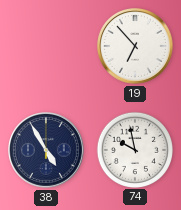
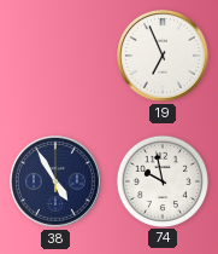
19: 6:53 -> 6:56 (164, 57)
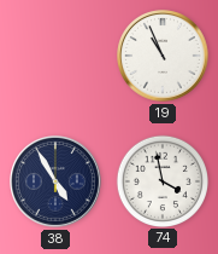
19: 6:56 -> 10:56 (164, 57)
74: 9:58 -> 3:58 (161, 180)
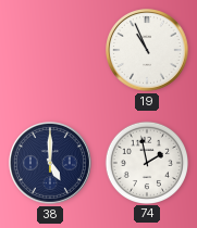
38: 4:55 -> 5:00 (51, 164)
74: 3:58 -> 1:58 (146, 162)
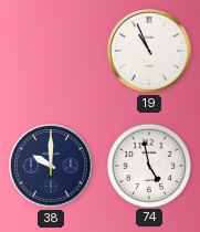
38: 5:00 -> 10:00 (52, 167)
74: 1:58 -> 4:58 (148, 165)
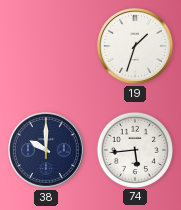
19: 10:56 -> 1:33 (136, 47)
74: 4:58 -> 5:44 (134, 149)
